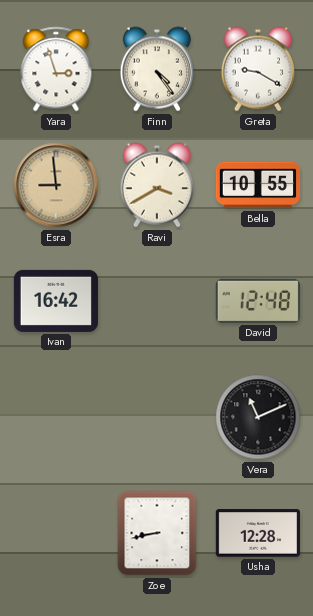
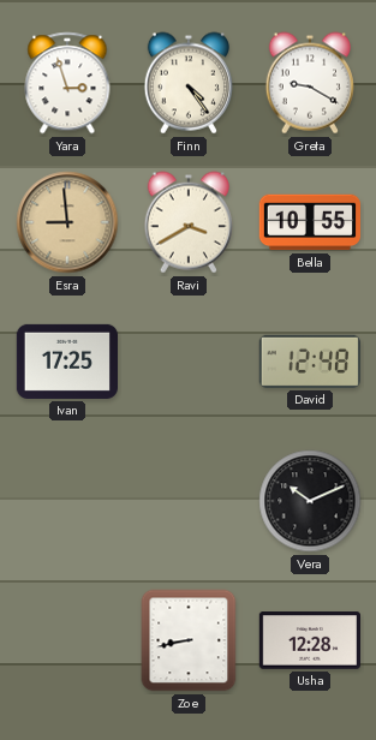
Ivan: 16:42 -> 17:25 (66, 362)
Vera: 11:11 -> 10:11 (310, 501)
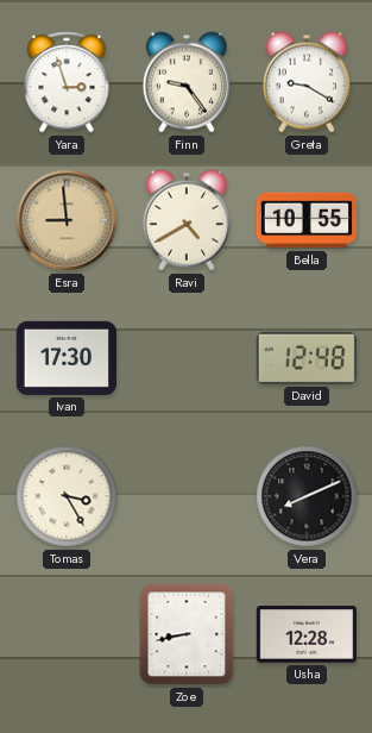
Finn: 4:24 -> 9:24 (187, 82)
Ravi: 3:40 -> 4:40 (187, 220)
Ivan: 17:25 -> 17:30 (65, 358)
Tomas: none -> 3:25 (67, 496)
Vera: 10:11 -> 8:11 (307, 496)
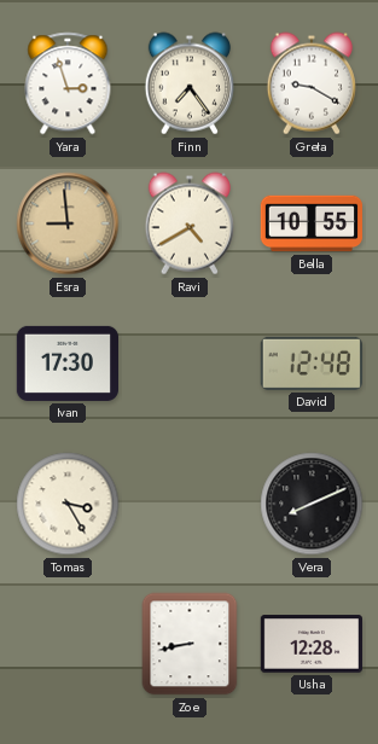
Finn: 9:24 -> 7:24 (190, 83)
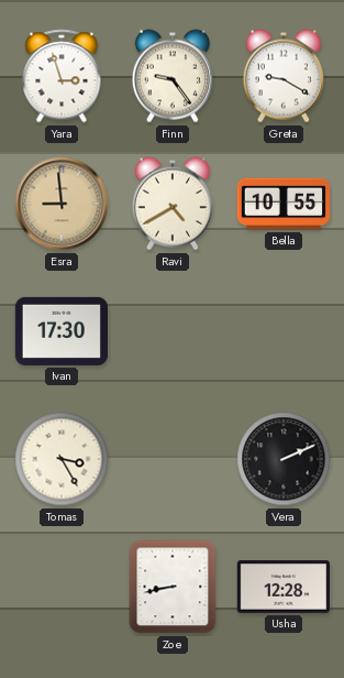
Finn: 7:24 -> 9:24 (173, 76)
David: 12:48 -> none (312, 364)
Vera: 8:11 -> 2:11 (284, 459)
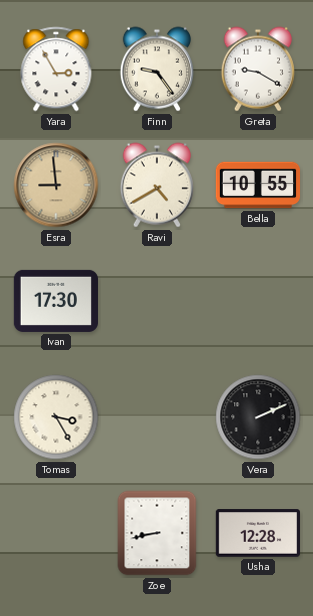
Yara: 2:57 -> 2:55 (56, 69)
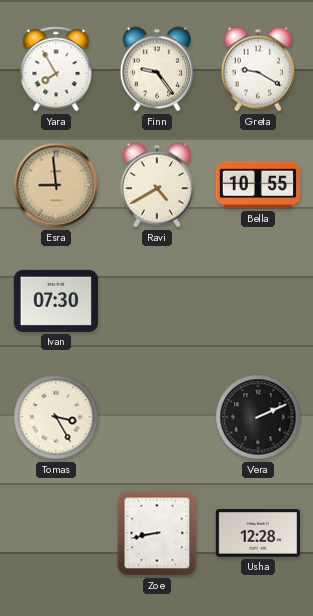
Yara: 2:55 -> 7:55 (56, 69)
Ivan: 17:30 -> 07:30 (55, 301)
